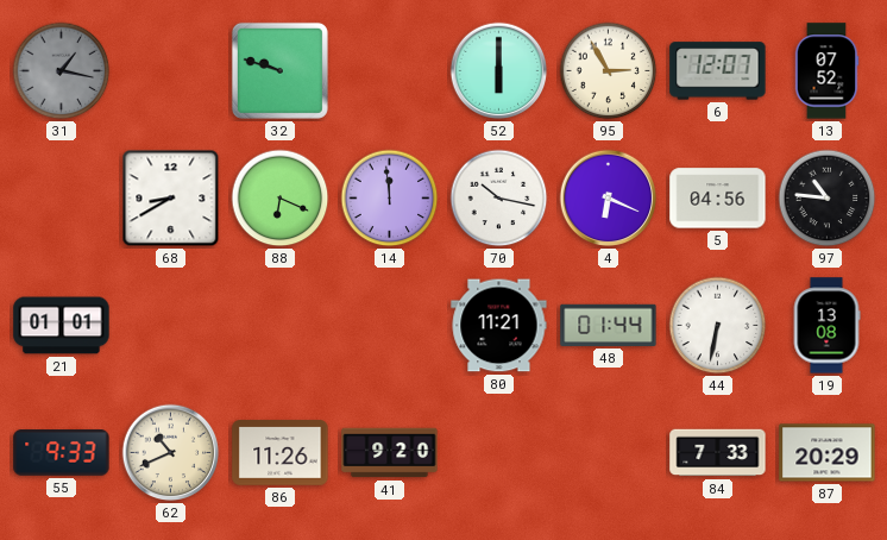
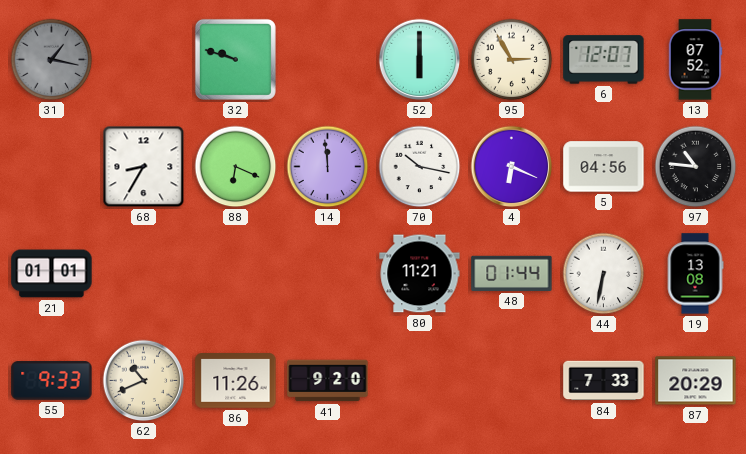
68: 8:40 -> 8:35 (144, 167)
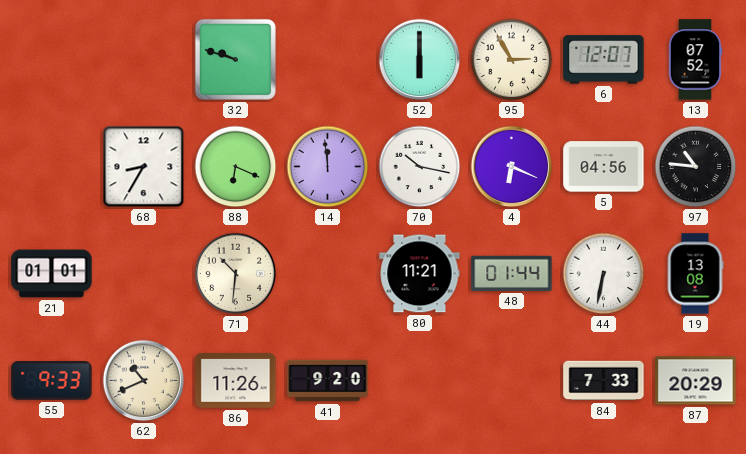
31: 1:17 -> none (52, 60)
71: none -> 10:31 (236, 274)
